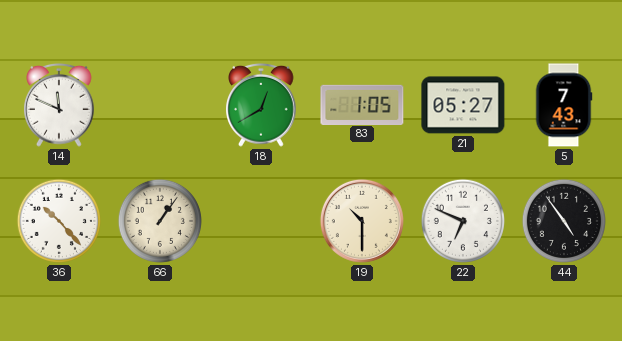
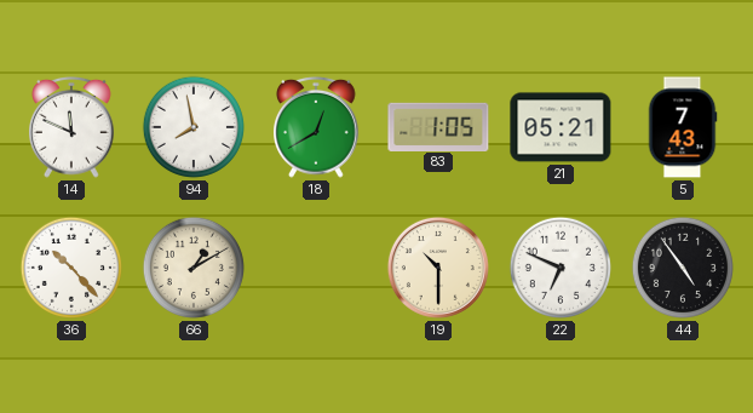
94: none -> 7:58 (194, 127)
21: 05:27 -> 05:21 (561, 127)
66: 1:06 -> 1:10 (194, 268)
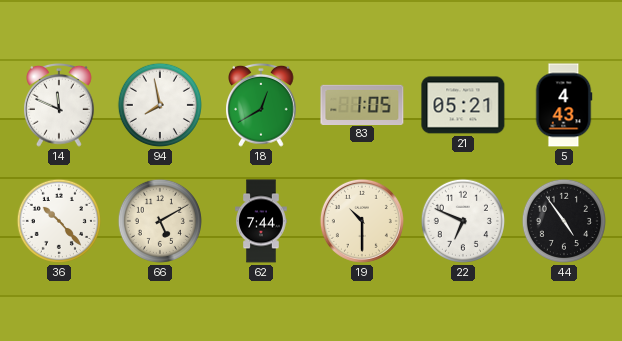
5: 7:43 -> 4:43 (564, 105)
66: 1:10 -> 5:10 (160, 221)
62: none -> 7:44 (261, 221)
